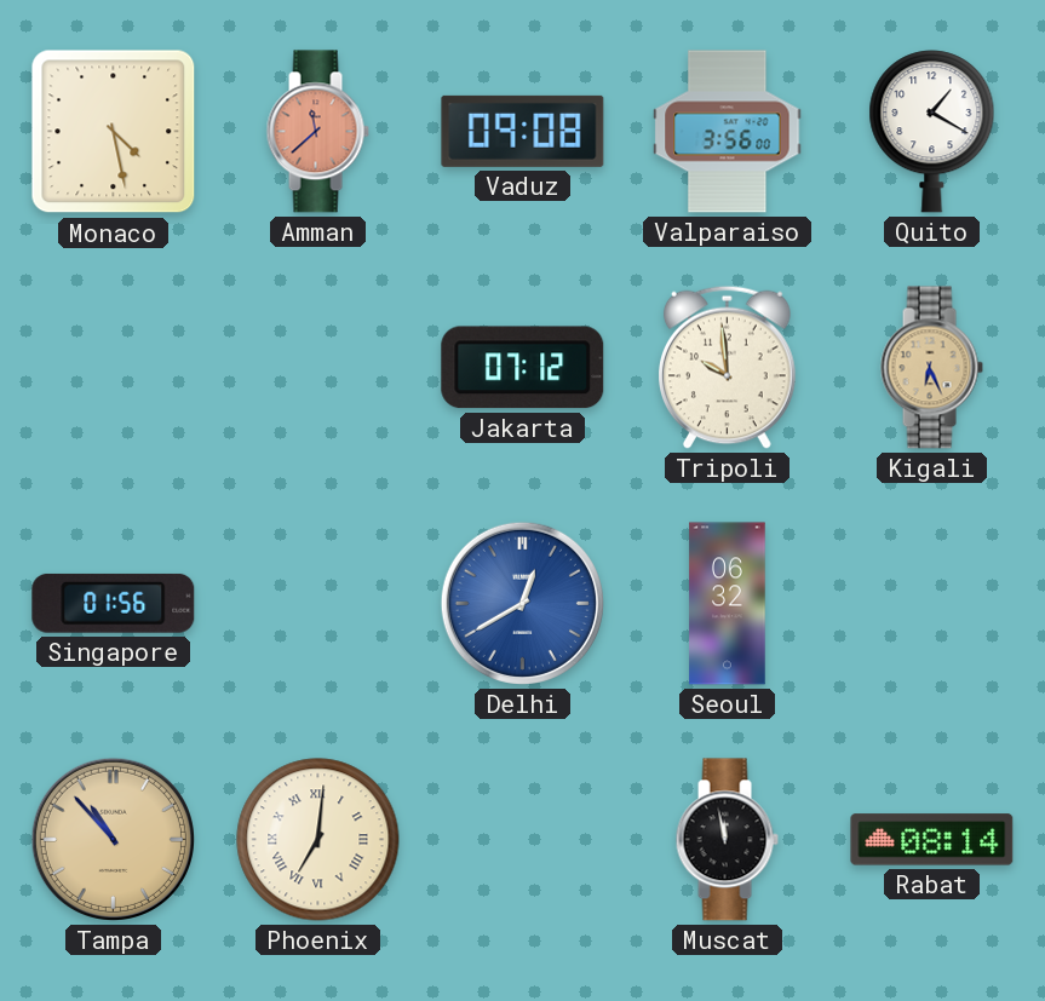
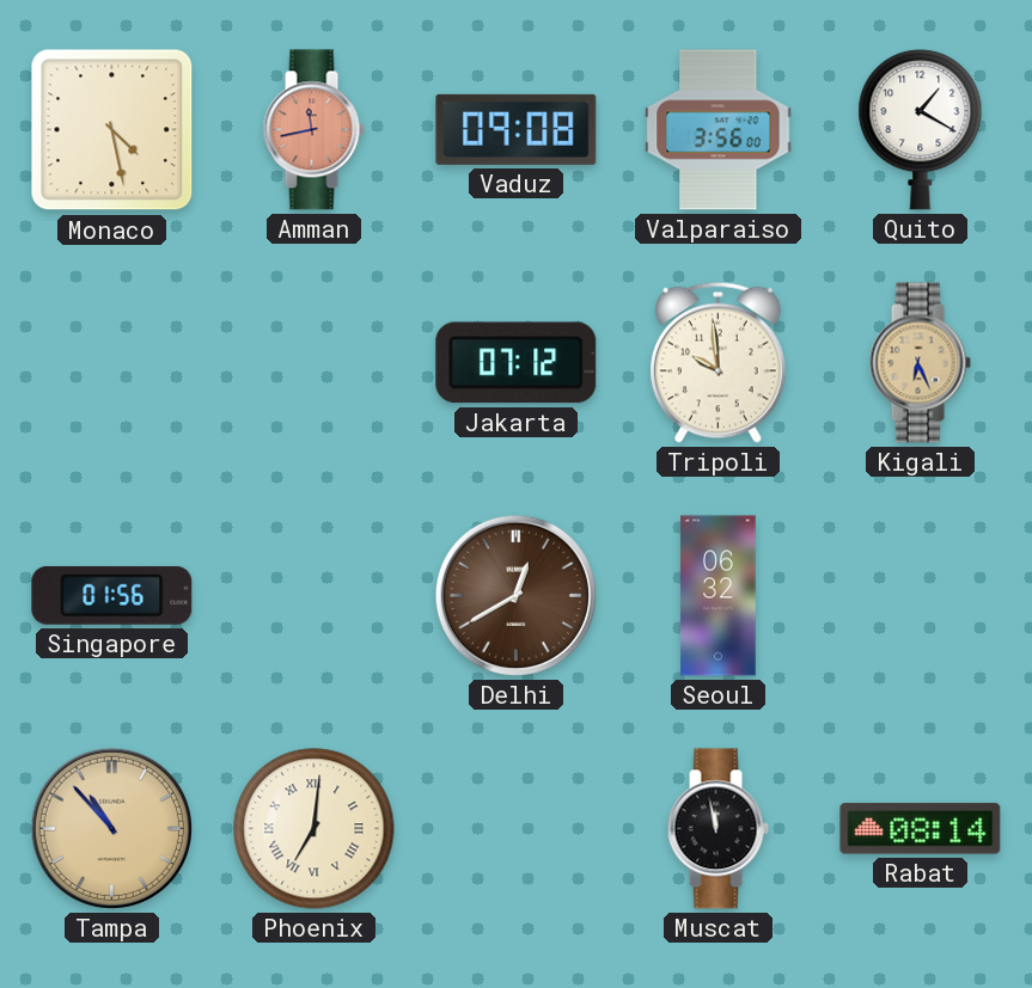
Amman: 11:38 -> 11:43 (313, 130)
Delhi dial: blue -> brown (515, 595)
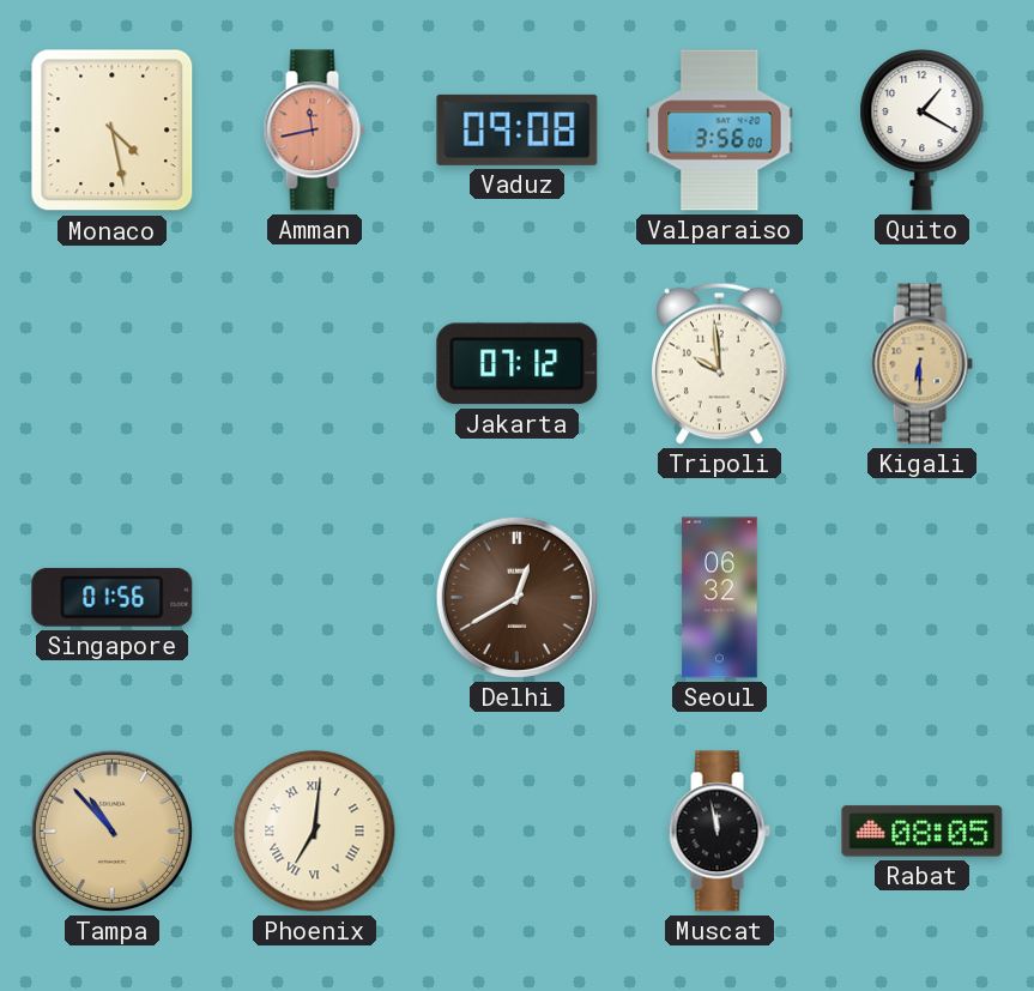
Kigali: 6:26 -> 6:30 (921, 364)
Rabat: 08:14 -> 08:05 (923, 832)
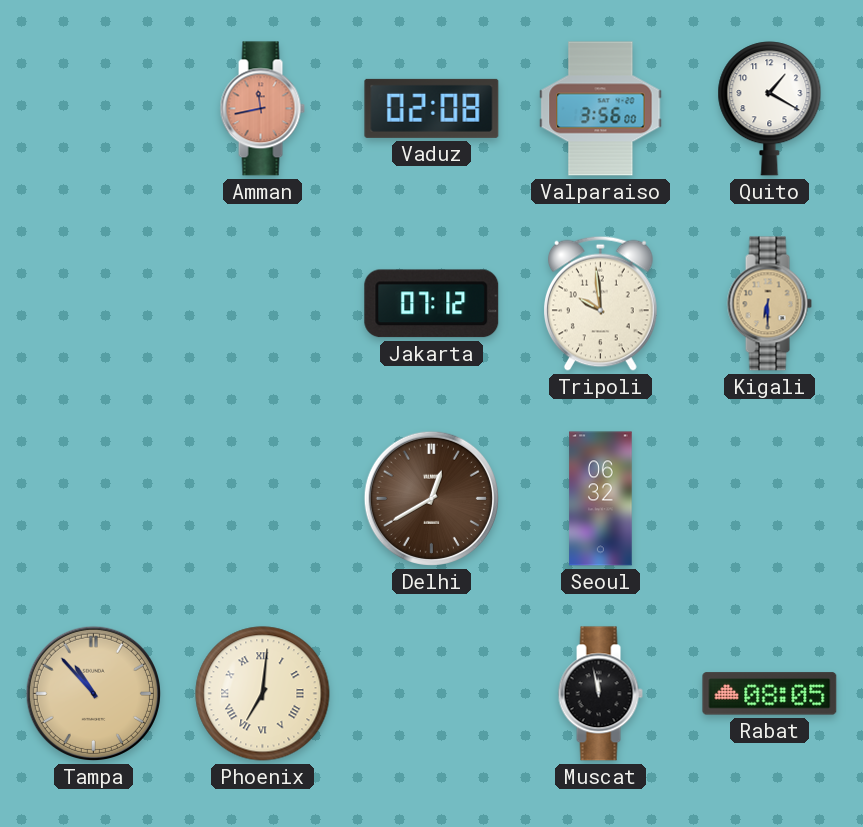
Monaco: 4:28 -> none (113, 131)
Vaduz: 09:08 -> 02:08 (432, 108)
Singapore: 01:56 -> none (113, 597)
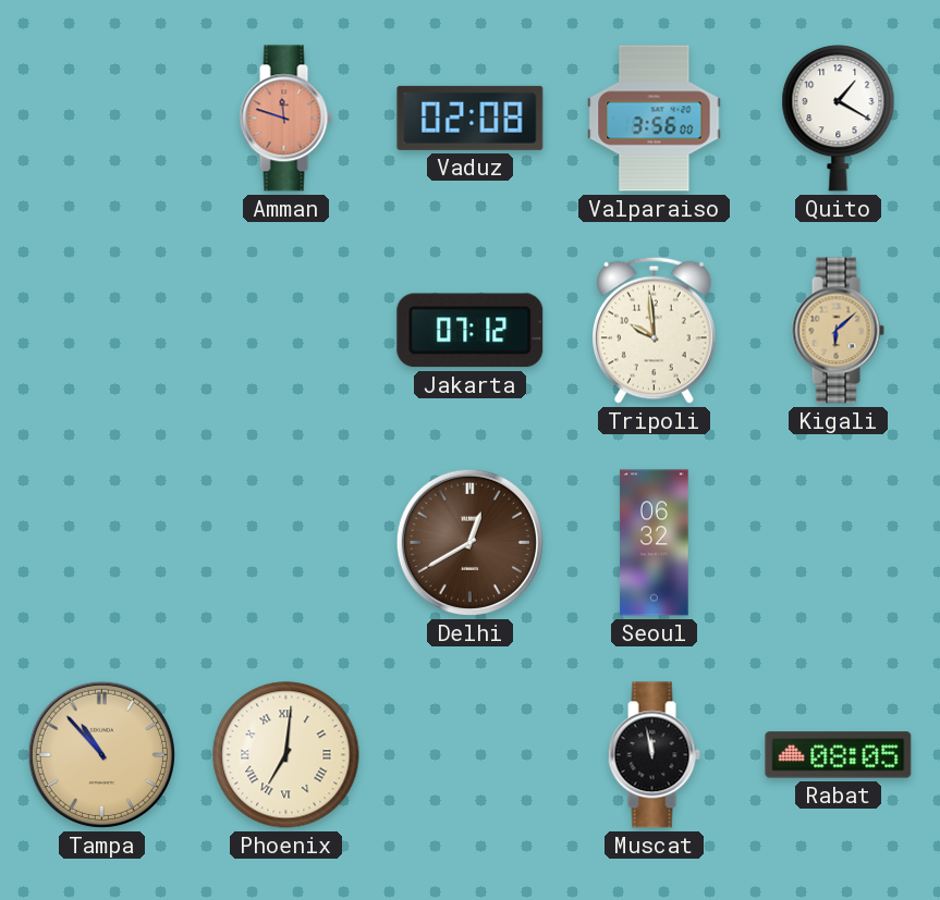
Amman: 11:43 -> 11:48 (285, 119)
Kigali: 6:30 -> 6:08 (838, 331)
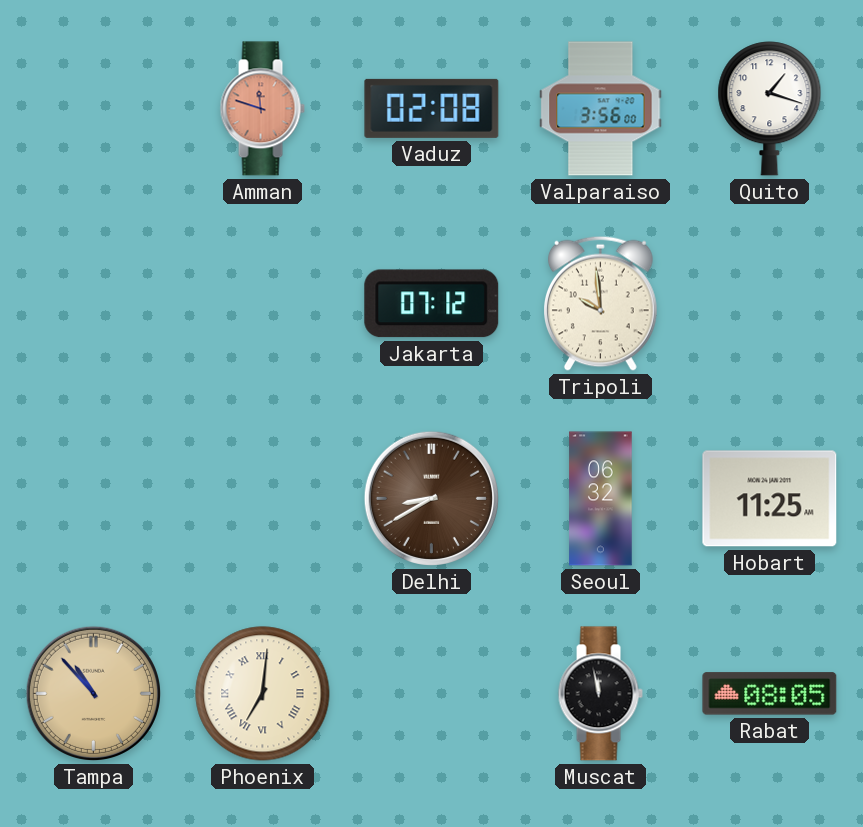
Quito: 1:20 -> 1:18 (770, 109)
Kigali: 6:08 -> none (838, 331)
Delhi: 12:40 -> 8:40 (431, 498)
Hobart: none -> 11:25 (770, 499)
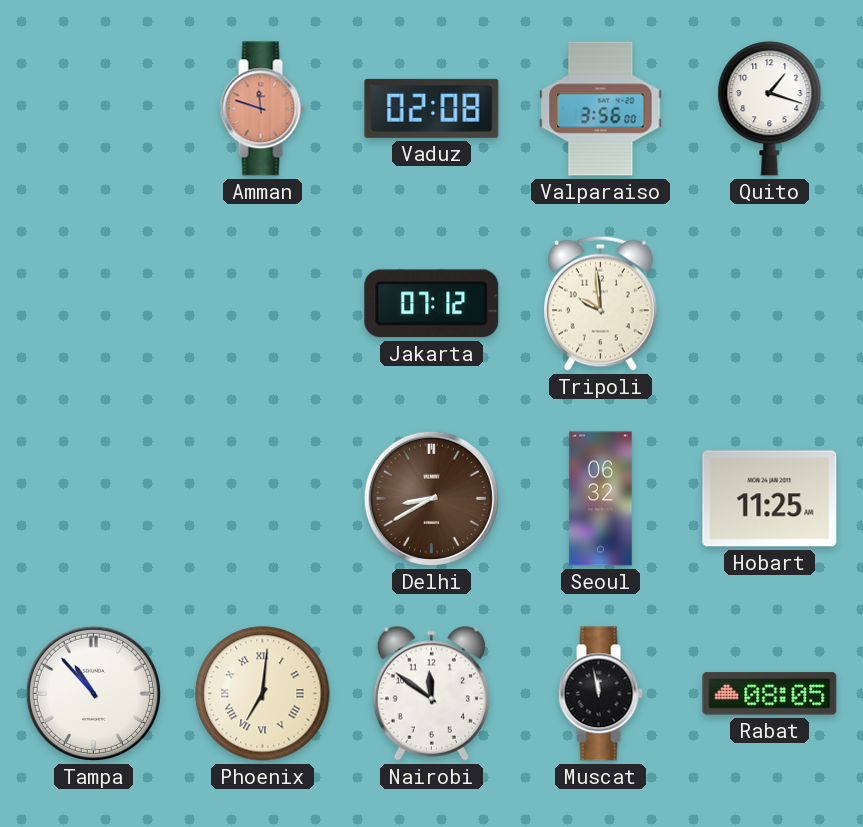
Tampa dial: champagne -> white (93, 693)
Nairobi: none -> 11:51 (431, 693)
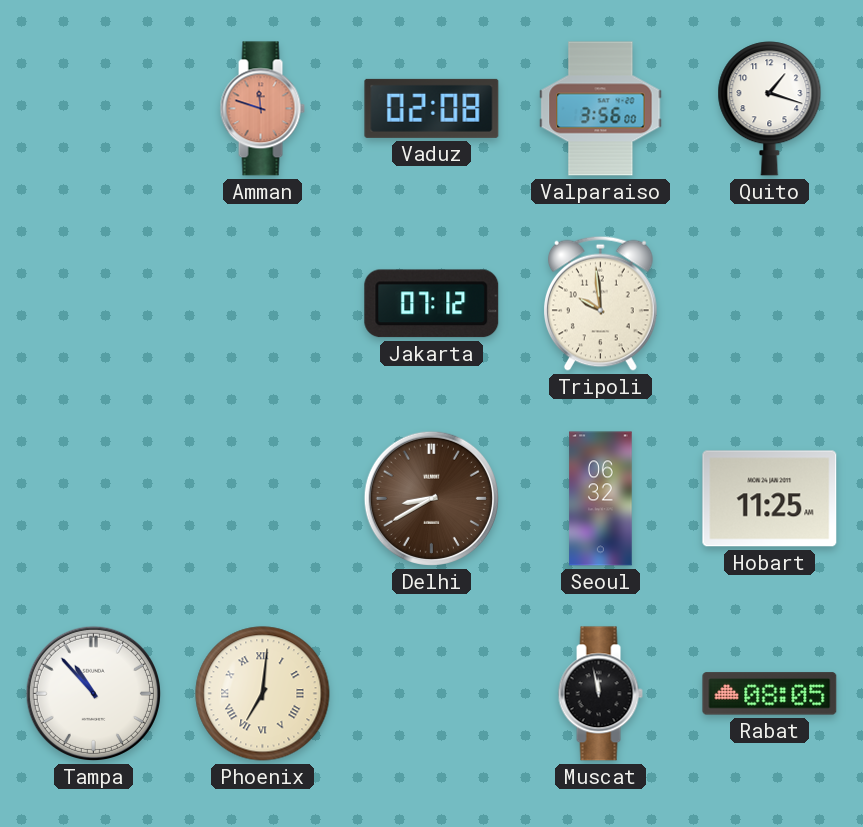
Nairobi: 11:51 -> none (431, 693)
